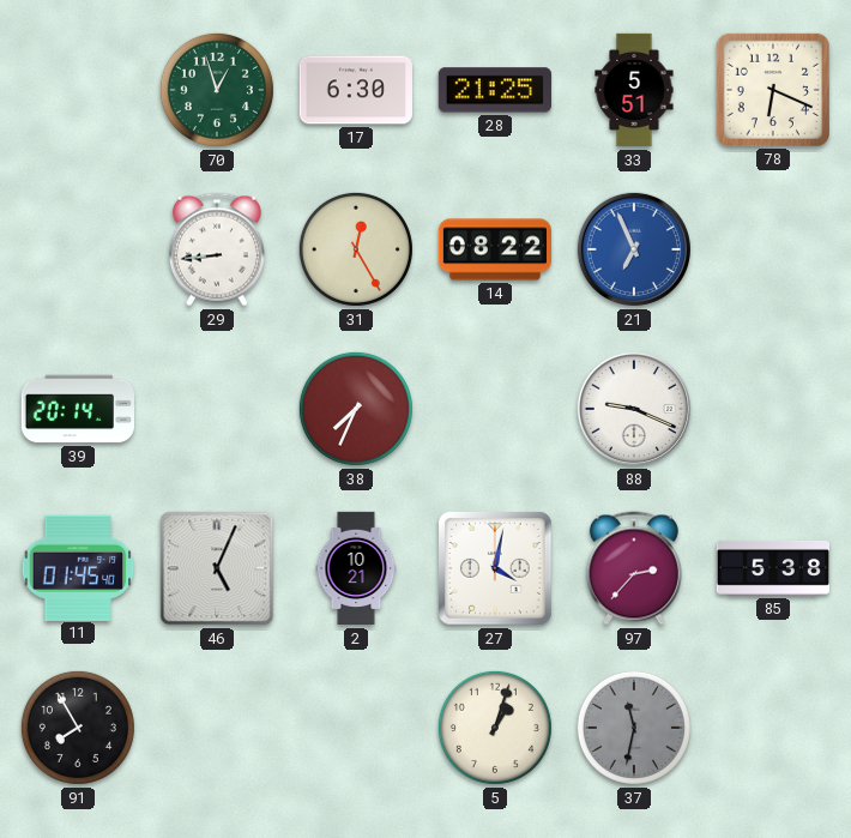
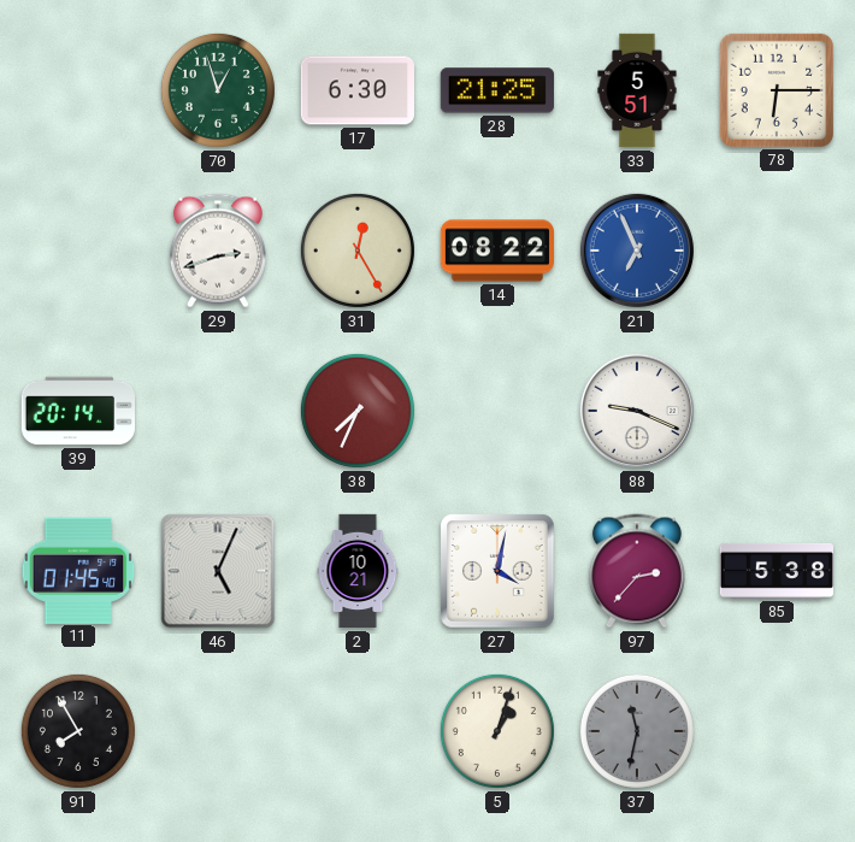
78: 6:19 -> 6:15 (777, 90)
29: 8:44 -> 2:42 (218, 251)
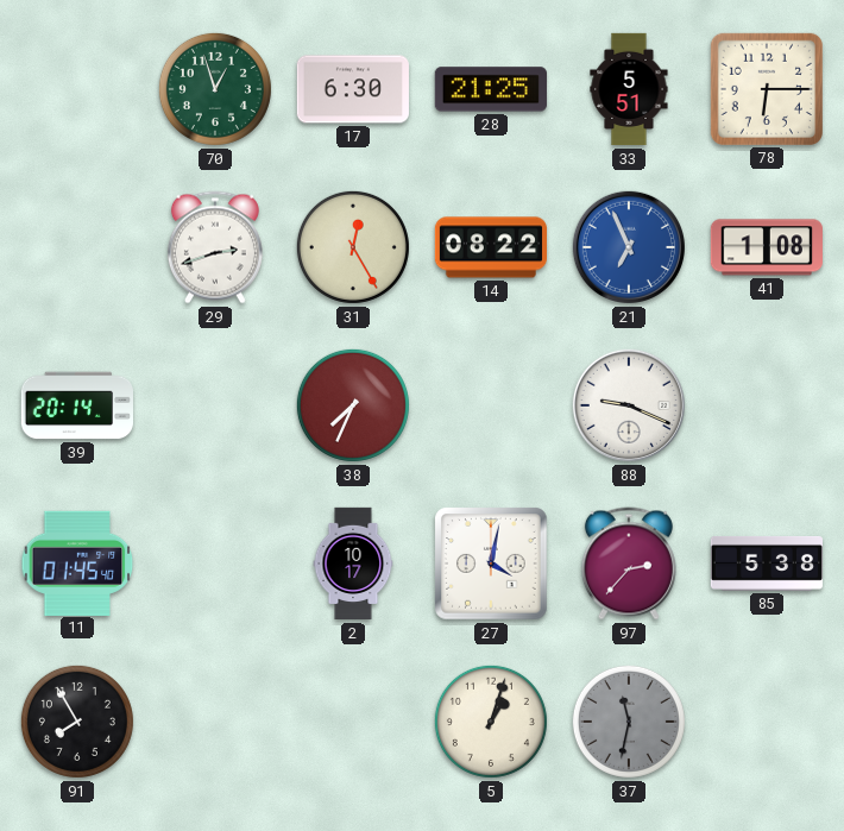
41: none -> 1:08 (767, 247)
46: 5:04 -> none (218, 571)
2: 10:21 -> 10:17 (353, 564)
